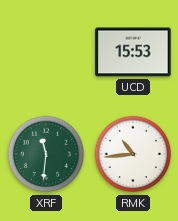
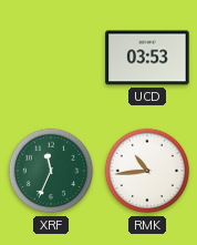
UCD: 15:53 -> 03:53 (147, 58)
XRF: 11:31 -> 11:34 (51, 171)
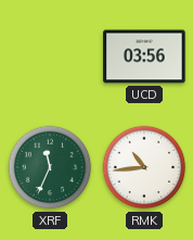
UCD: 03:53 -> 03:56 (144, 56)
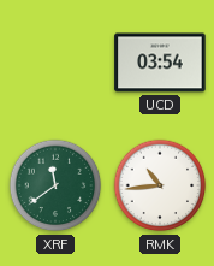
UCD: 03:56 -> 03:54 (160, 63)
XRF: 11:34 -> 11:39 (55, 185)
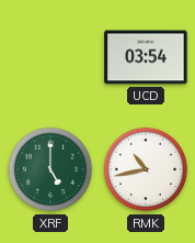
XRF: 11:39 -> 5:00 (50, 169)
RMK: 10:44 -> 10:43 (146, 169)
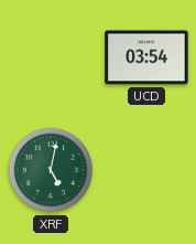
XRF: 5:00 -> 5:02 (51, 170)
RMK: 10:43 -> none (146, 169)
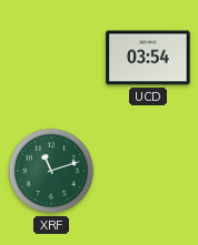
XRF: 5:02 -> 11:12 (51, 171)
